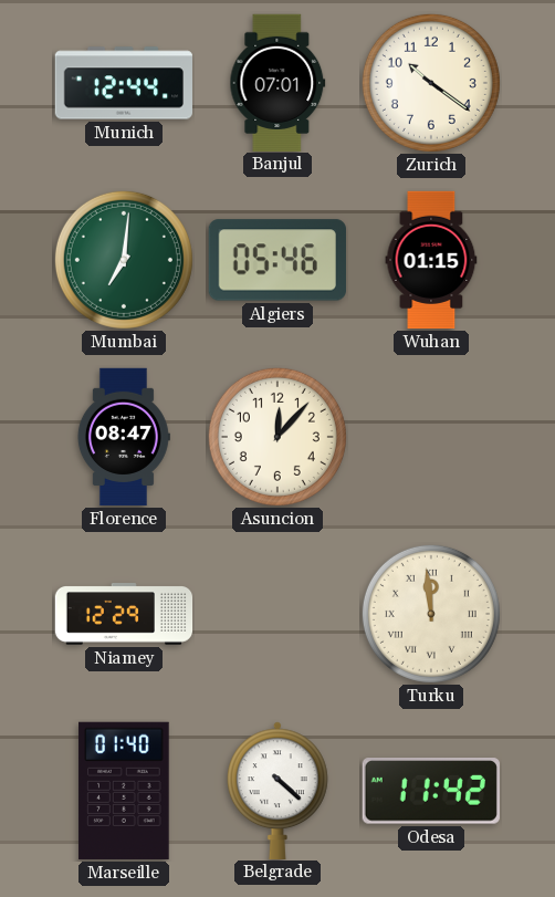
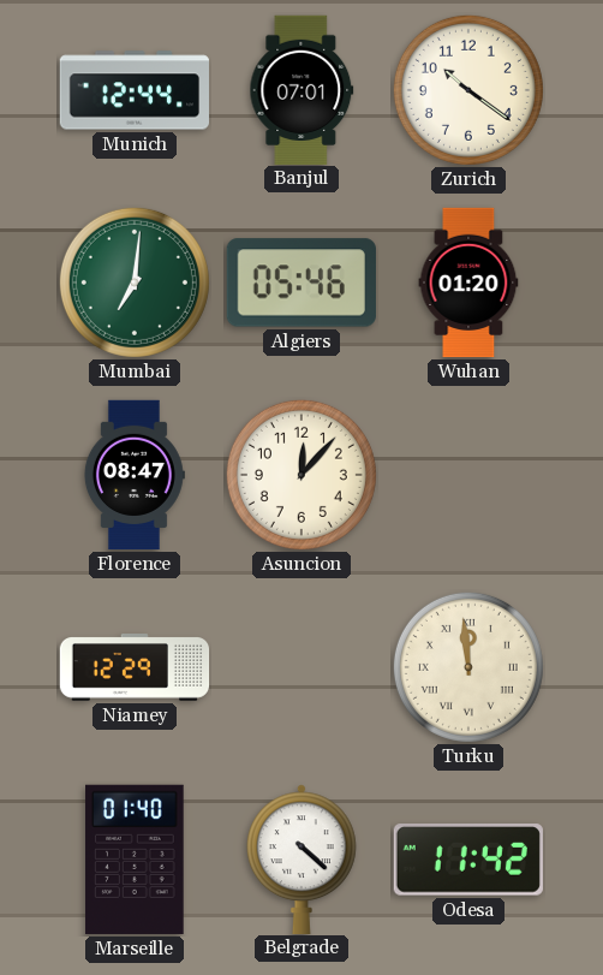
Wuhan: 01:15 -> 01:20 (468, 283)
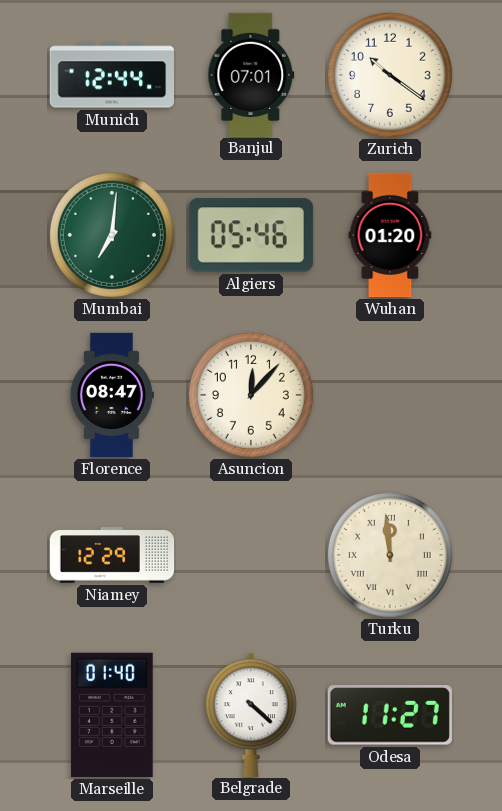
Odesa: 11:42 -> 11:27 (390, 715)
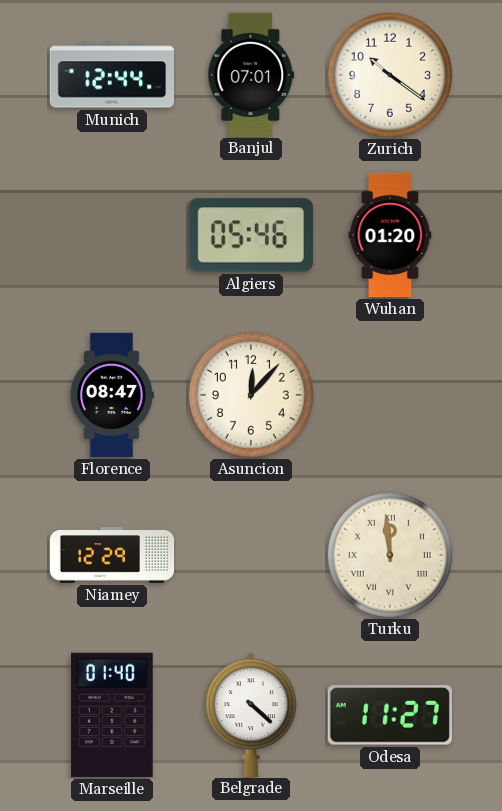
Mumbai: 7:01 -> none (112, 235)
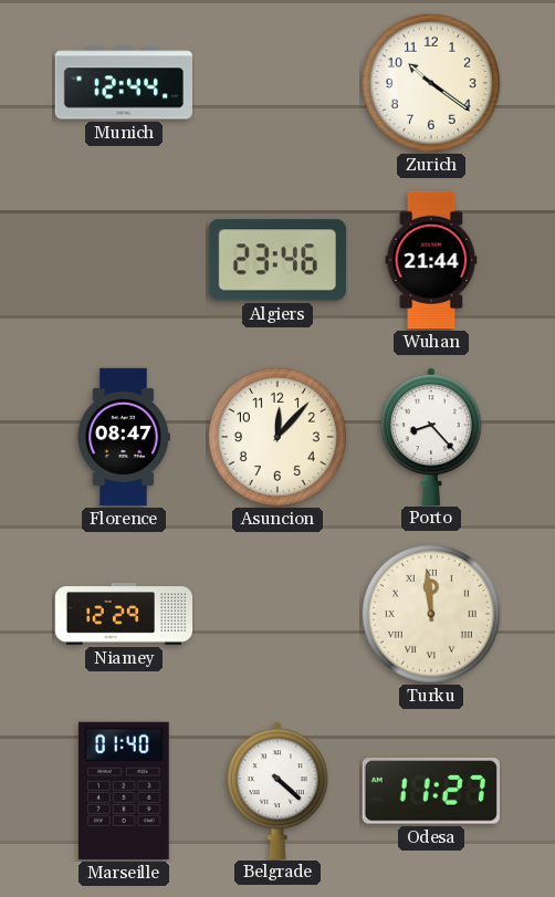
Banjul: 07:01 -> none (251, 74)
Algiers: 05:46 -> 23:46 (277, 260)
Wuhan: 01:20 -> 21:44 (431, 260)
Porto: none -> 8:23 (431, 436)
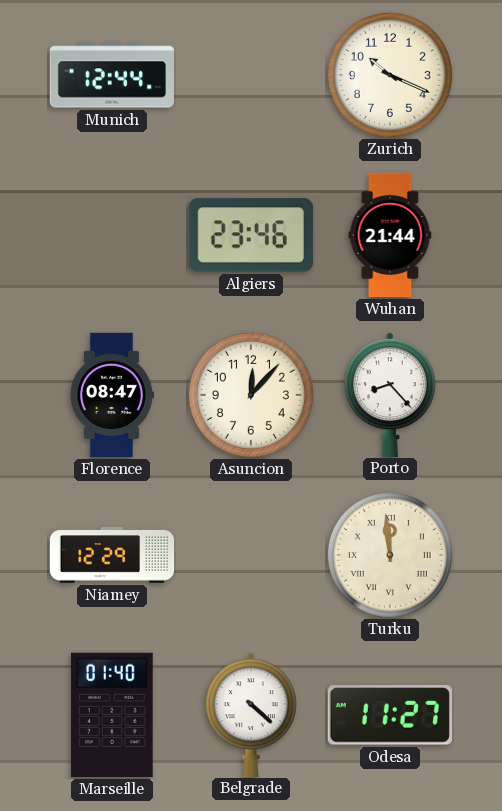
Zurich: 10:21 -> 10:19 (390, 75)
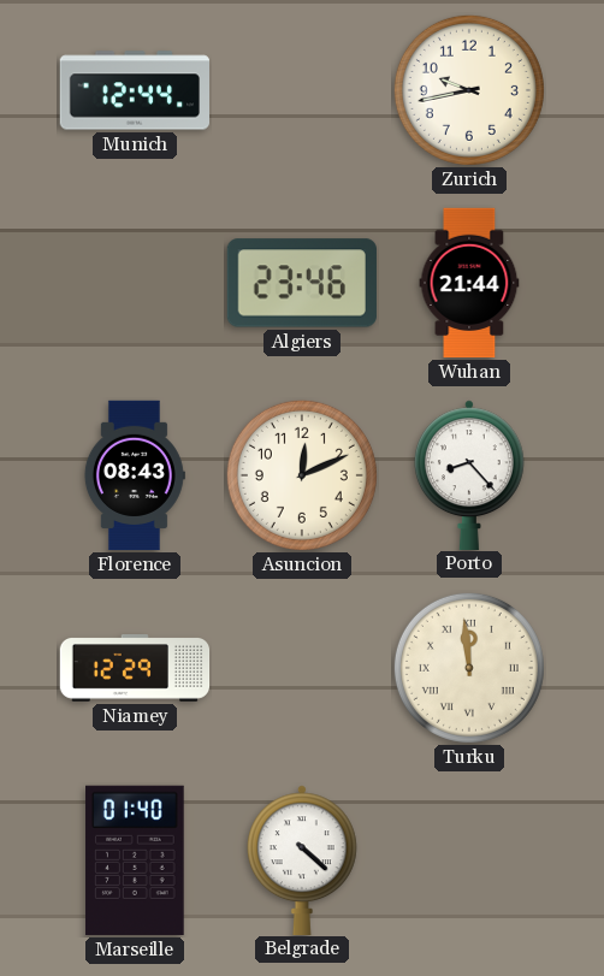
Zurich: 10:19 -> 9:43 (469, 90)
Florence: 08:47 -> 08:43 (134, 475)
Asuncion: 12:07 -> 12:11 (302, 475)
Odesa: 11:27 -> none (390, 715)
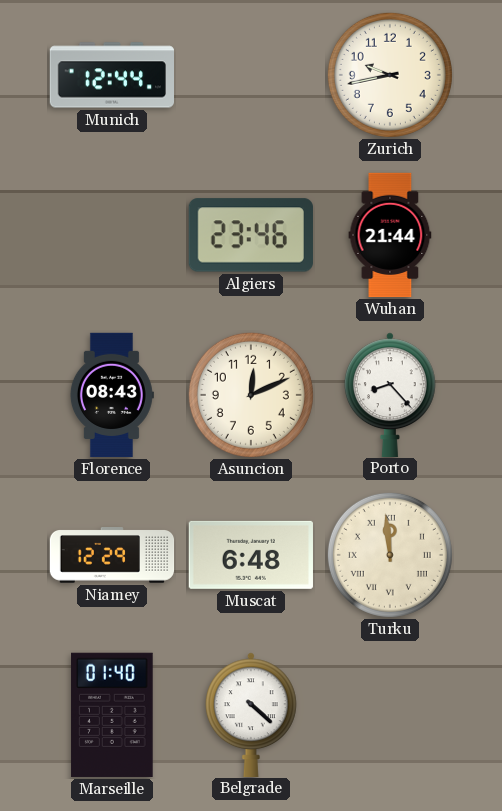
Muscat: none -> 6:48 (251, 555)
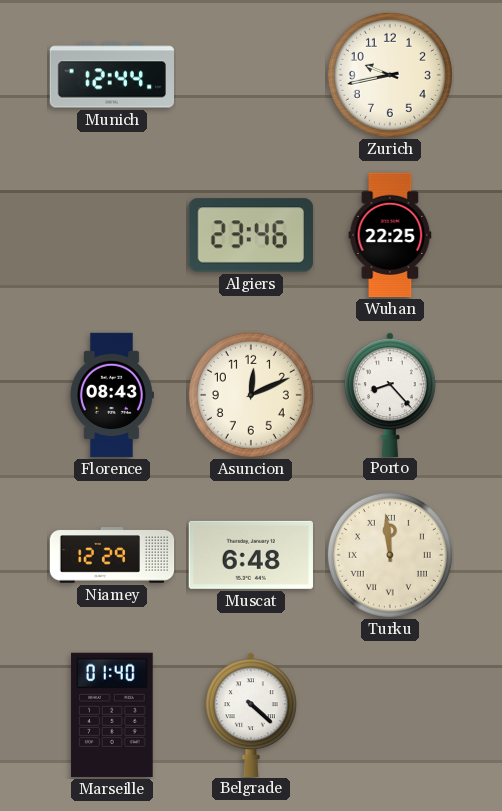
Wuhan: 21:44 -> 22:25 (390, 235)
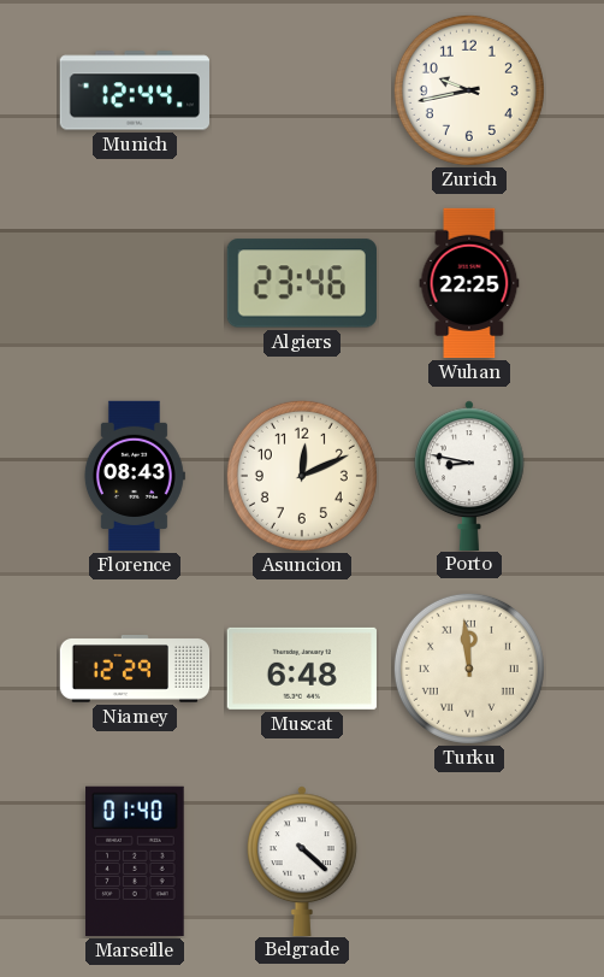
Porto: 8:23 -> 8:47 (469, 475)
